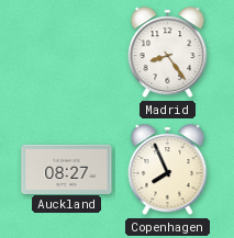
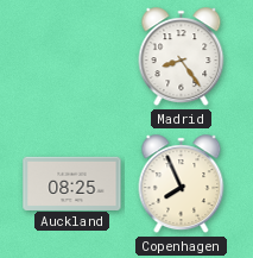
Auckland: 08:27 -> 08:25 (72, 183)
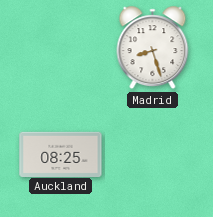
Madrid: 8:24 -> 8:27 (153, 48)
Copenhagen: 7:56 -> none (182, 184)
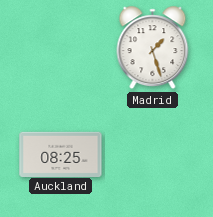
Madrid: 8:27 -> 1:27 (153, 48)
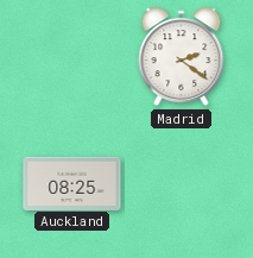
Madrid: 1:27 -> 2:21 (182, 57)
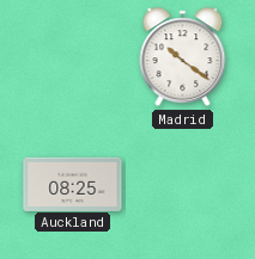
Madrid: 2:21 -> 10:21 (183, 57)
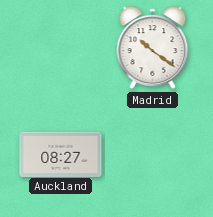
Auckland: 08:25 -> 08:27 (61, 154)
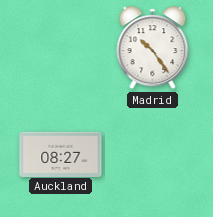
Madrid: 10:21 -> 10:24 (153, 48)
